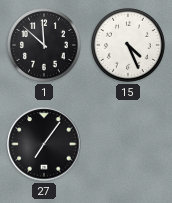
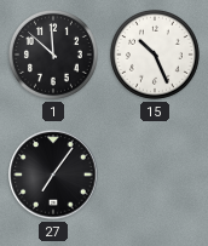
15: 4:26 -> 10:26 (155, 55)
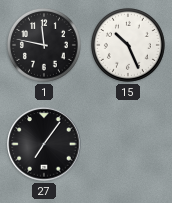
1: 11:52 -> 11:47 (44, 45)
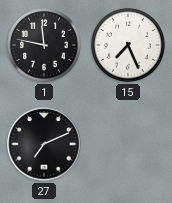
15: 10:26 -> 7:26 (128, 45)
27: 7:06 -> 7:11 (44, 144)
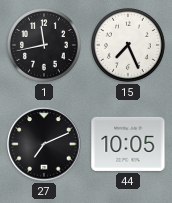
1: 11:47 -> 11:43 (44, 45)
44: none -> 10:05 (128, 144)
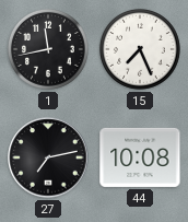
27: 7:11 -> 7:13 (48, 157)
44: 10:05 -> 10:08 (140, 157)
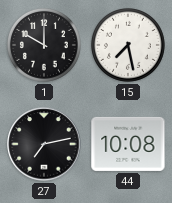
1: 11:43 -> 10:00 (44, 45)
15: 7:26 -> 7:28 (128, 45)
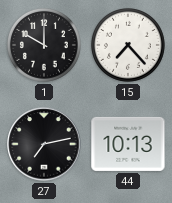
15: 7:28 -> 7:23 (128, 45)
44: 10:08 -> 10:13 (128, 144)
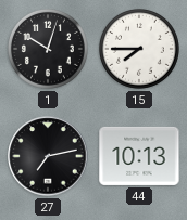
1: 10:00 -> 10:03 (48, 49)
15: 7:23 -> 7:45 (139, 49)
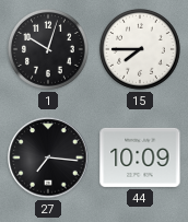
27: 7:13 -> 7:16 (48, 157)
44: 10:13 -> 10:09 (140, 157)
